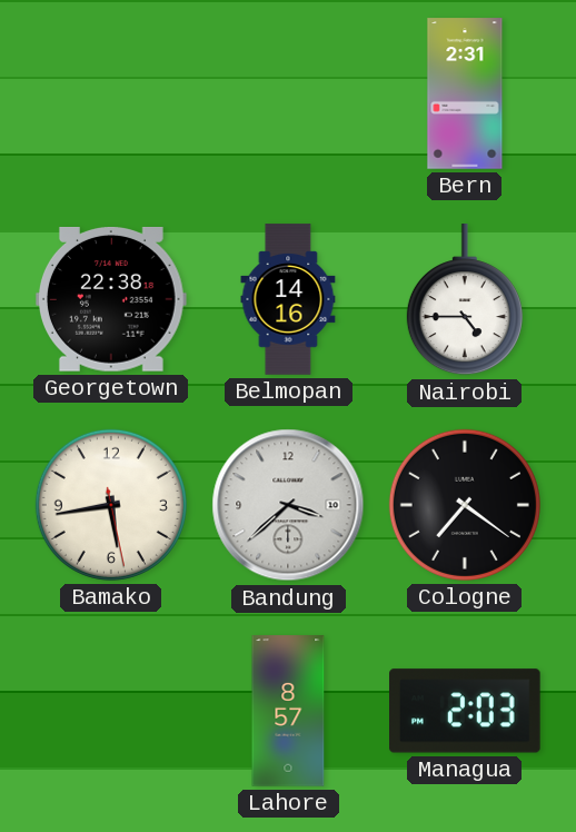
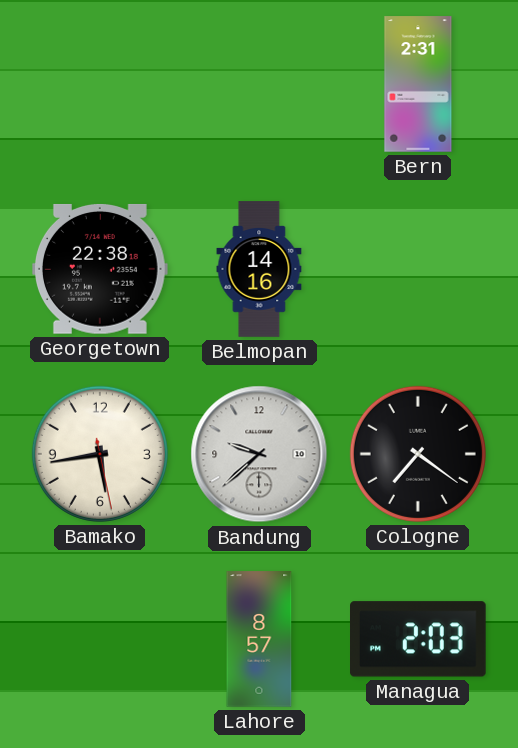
Nairobi: 4:45 -> none (465, 300)
Bandung: 3:38 -> 9:38 (259, 454)
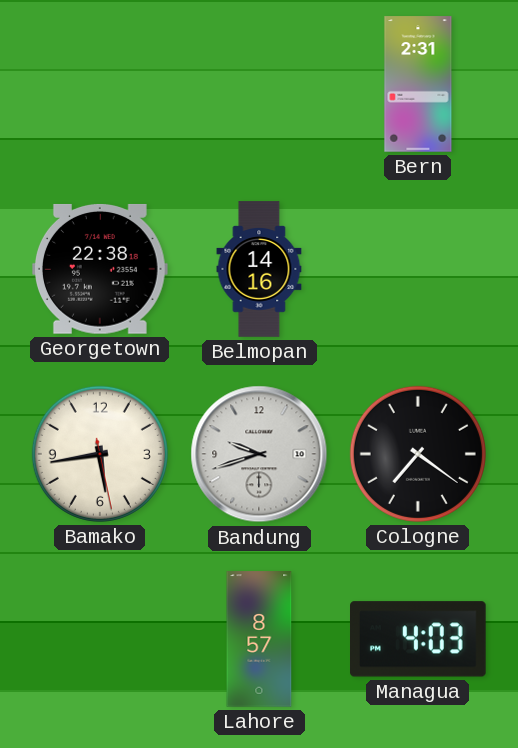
Bandung: 9:38 -> 9:42 (259, 454)
Managua: 2:03 -> 4:03 (419, 639)
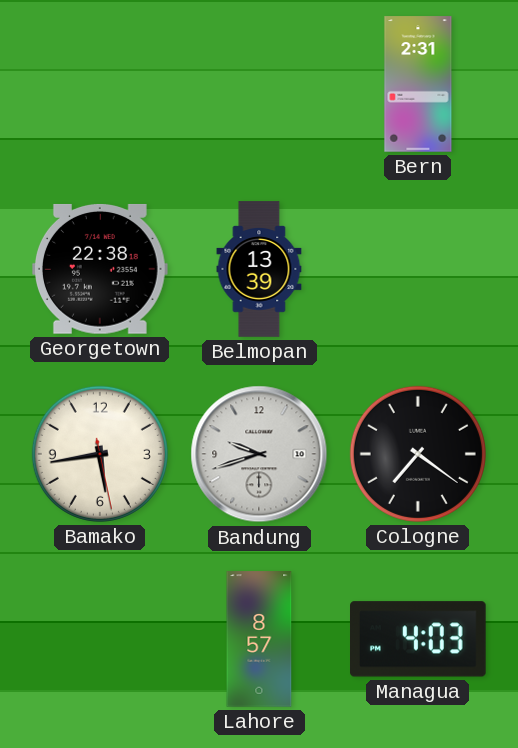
Belmopan: 14:16 -> 13:39 (259, 269)
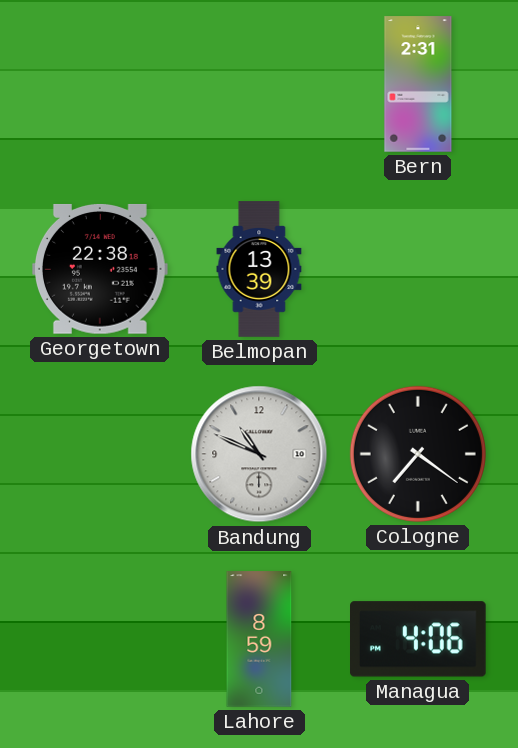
Bamako: 5:43 -> none (100, 454)
Bandung: 9:42 -> 10:49 (259, 454)
Lahore: 8:57 -> 8:59 (259, 639)
Managua: 4:03 -> 4:06 (419, 639)
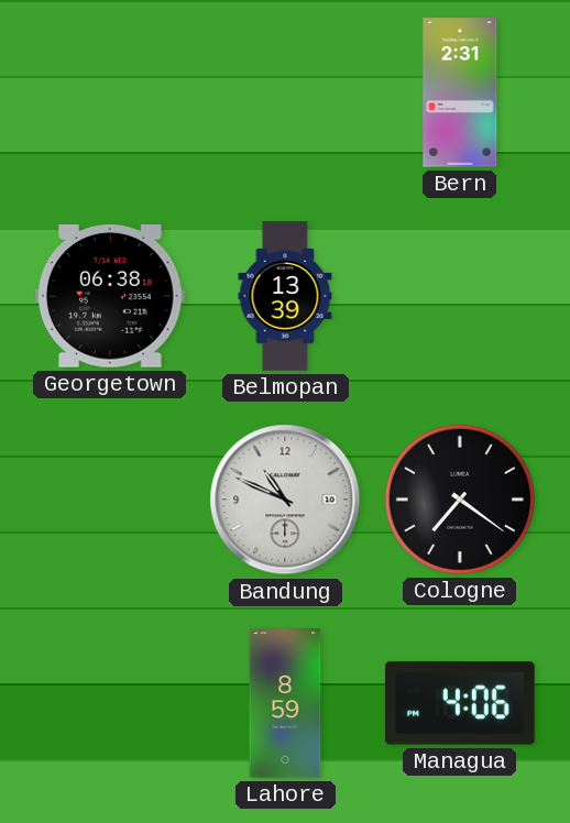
Georgetown: 22:38 -> 06:38 (111, 296)
